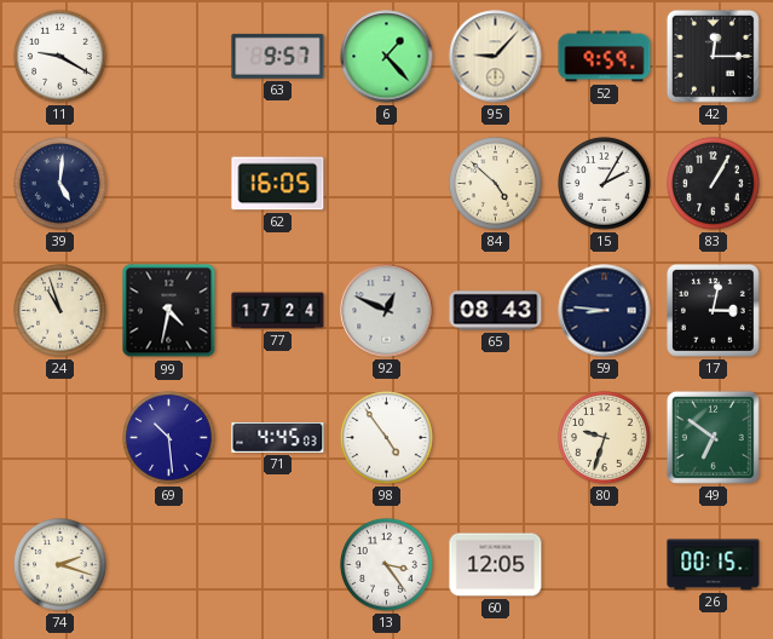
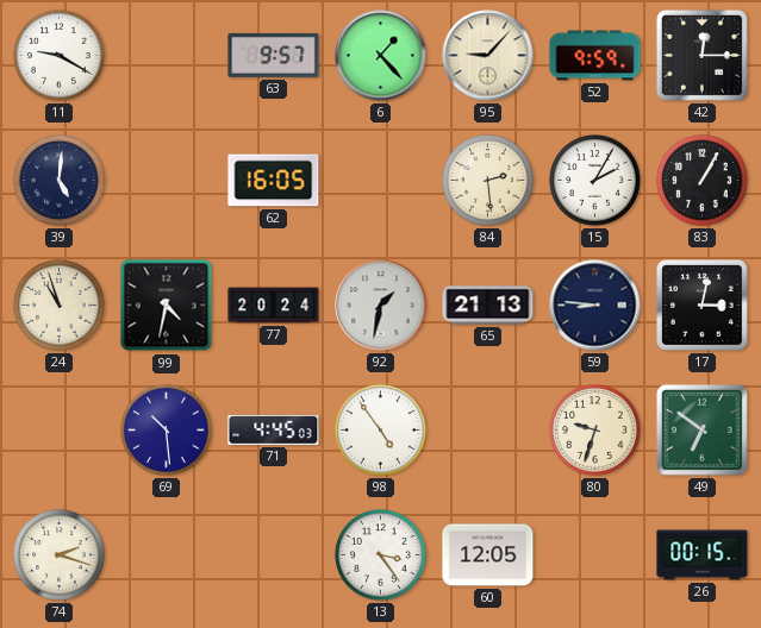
84: 4:52 -> 2:29 (488, 181)
77: 17:24 -> 20:24 (274, 306)
92: 12:49 -> 1:32 (381, 306)
65: 08:43 -> 21:13 (488, 306)
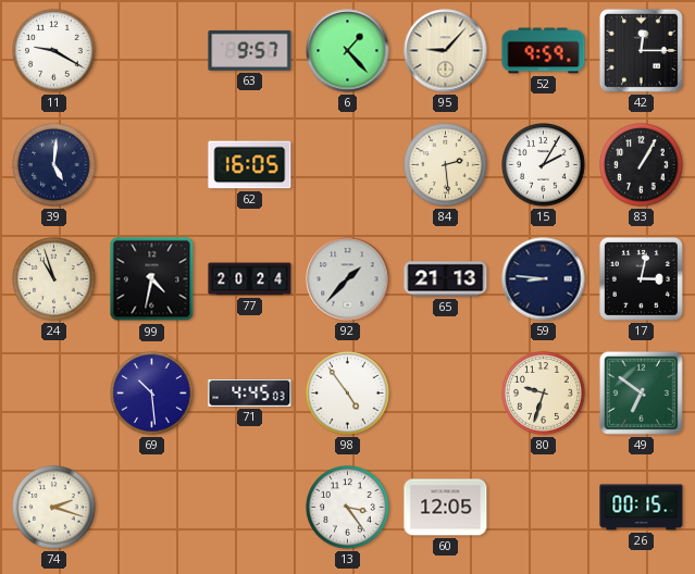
92: 1:32 -> 1:37 (348, 279)
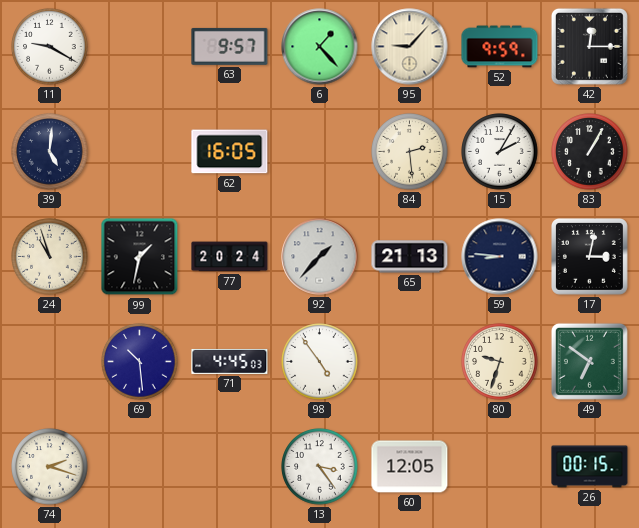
99: 4:32 -> 1:32 (140, 257)
